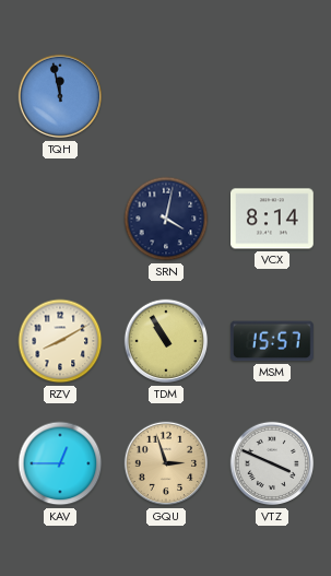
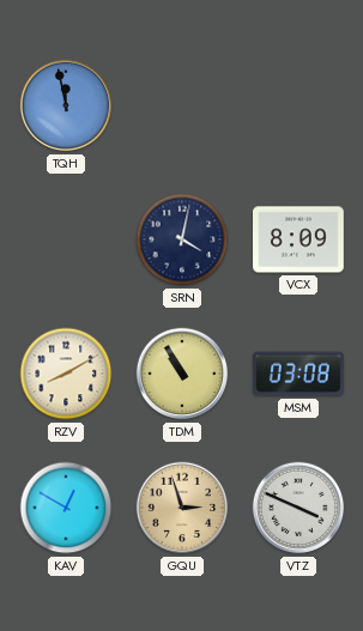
VCX: 8:14 -> 8:09 (300, 239)
MSM: 15:57 -> 03:08 (298, 374)
KAV: 12:45 -> 12:50 (66, 508)
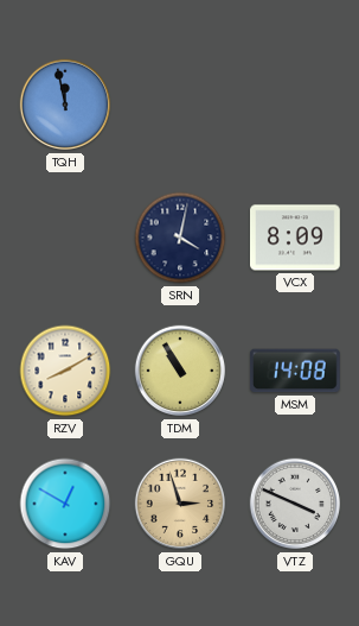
MSM: 03:08 -> 14:08 (295, 371)
